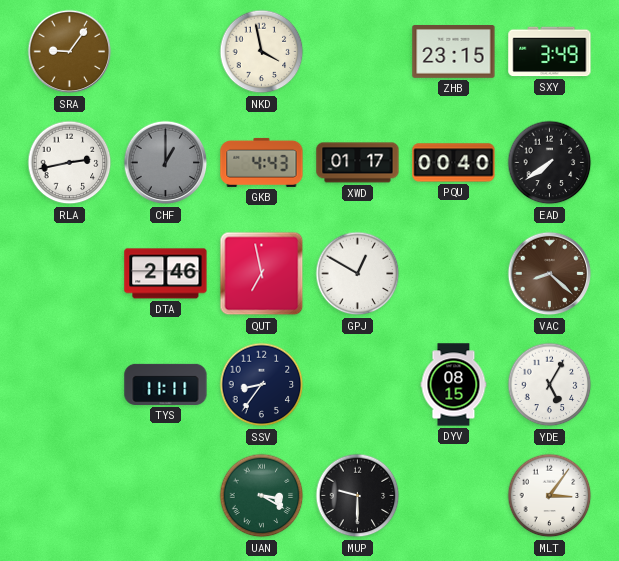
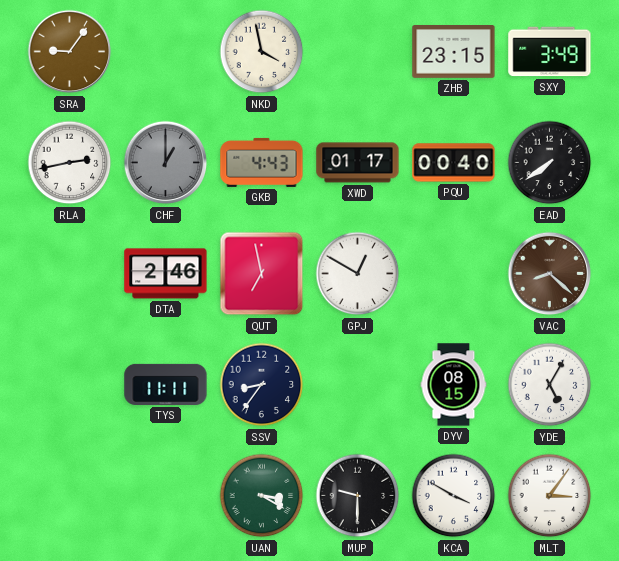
KCA: none -> 3:50 (454, 496)
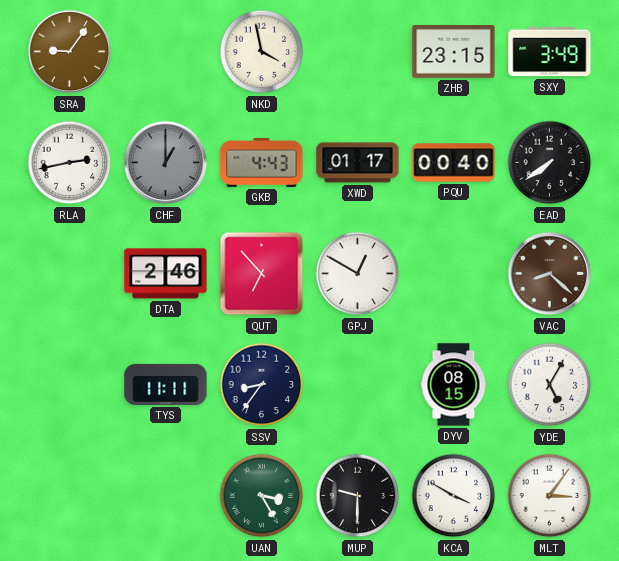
QUT: 6:58 -> 6:53 (262, 274)
UAN: 3:20 -> 3:25 (262, 496)
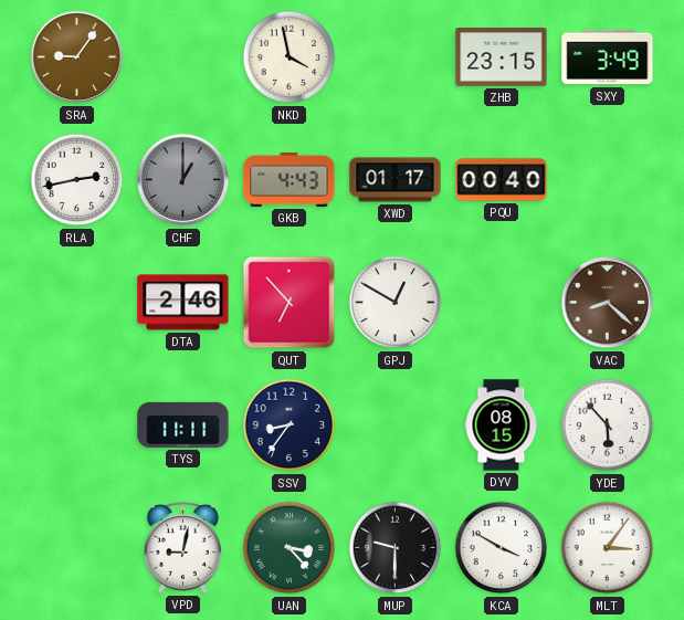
EAD: 7:39 -> none (550, 163)
YDE: 5:05 -> 5:53 (608, 425)
VPD: none -> 9:02 (182, 547)
UAN: 3:25 -> 3:23 (290, 548)
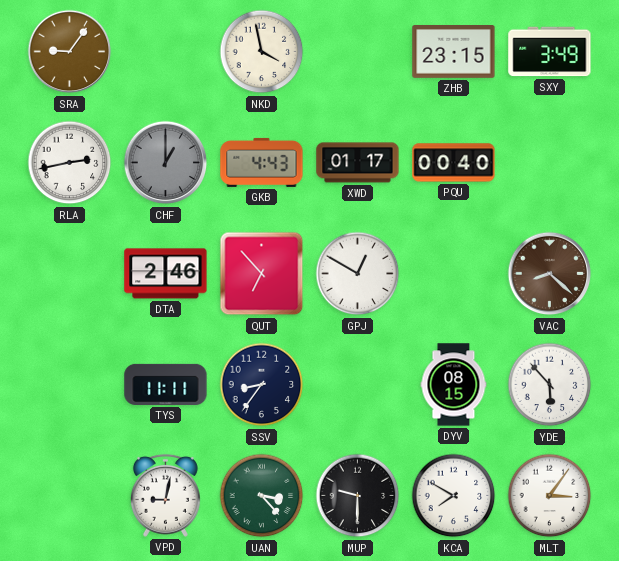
KCA: 3:50 -> 7:50 (454, 496)
